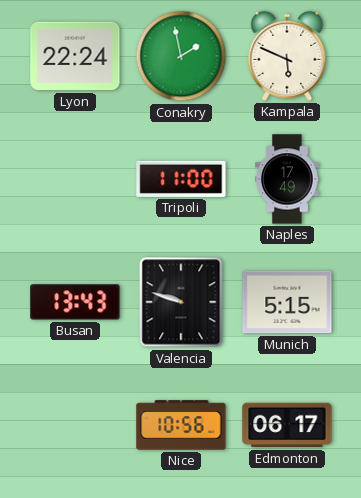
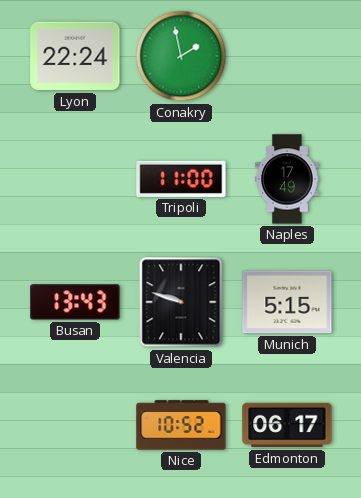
Kampala: 5:49 -> none (287, 56)
Nice: 10:56 -> 10:52 (181, 425)
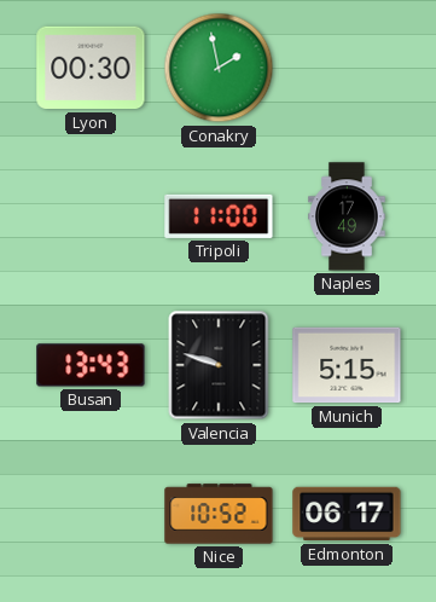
Lyon: 22:24 -> 00:30 (91, 68)
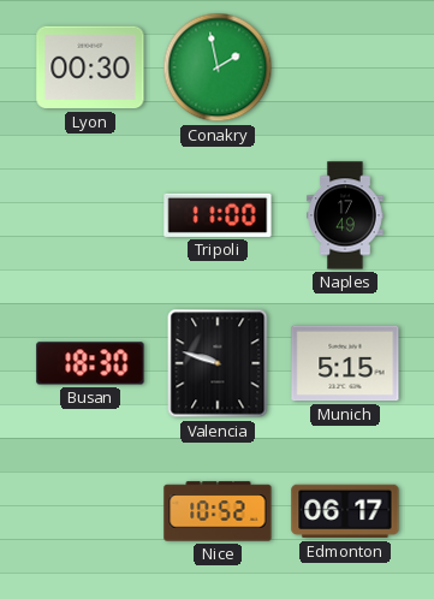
Busan: 13:43 -> 18:30 (90, 363)
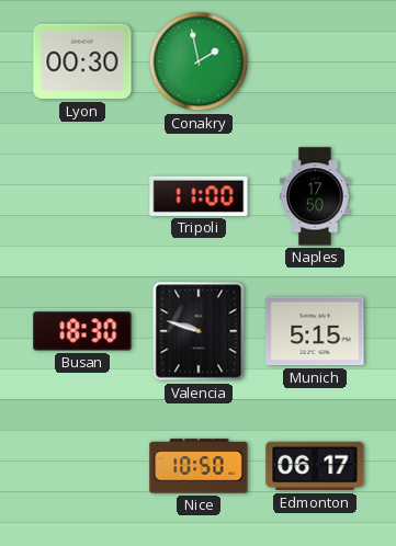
Naples: 17:49 -> 17:50 (315, 196)
Nice: 10:52 -> 10:50 (199, 466)
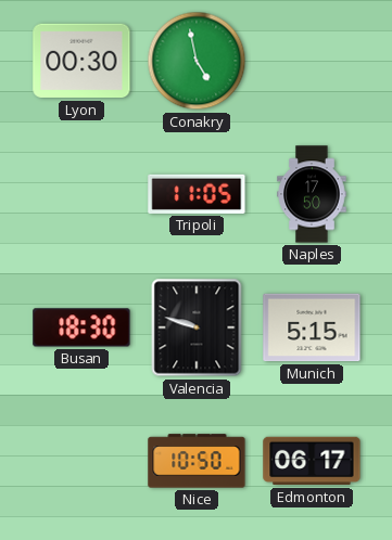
Conakry: 1:58 -> 4:58 (197, 61)
Tripoli: 11:00 -> 11:05 (197, 194)
